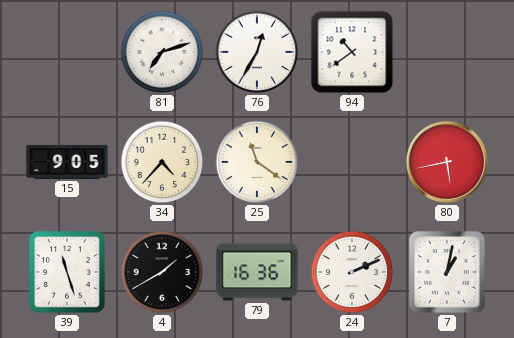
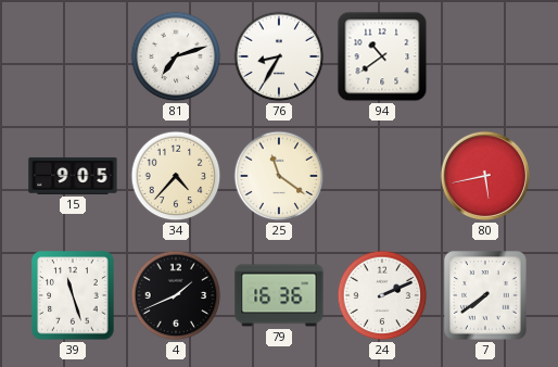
76: 12:35 -> 8:35 (279, 56)
4: 1:40 -> 1:41 (176, 295)
7: 1:02 -> 7:39 (485, 295)
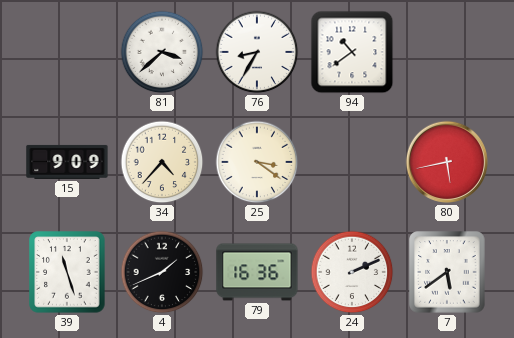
81: 7:12 -> 3:38 (162, 52)
15: 9:05 -> 9:09 (67, 162)
25: 11:21 -> 3:21 (257, 162)
7: 7:39 -> 5:39 (447, 272)
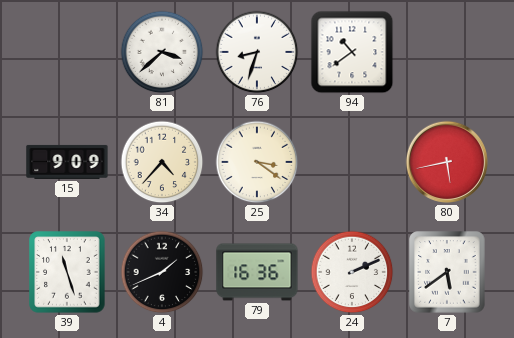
76: 8:35 -> 8:33 (257, 52)
